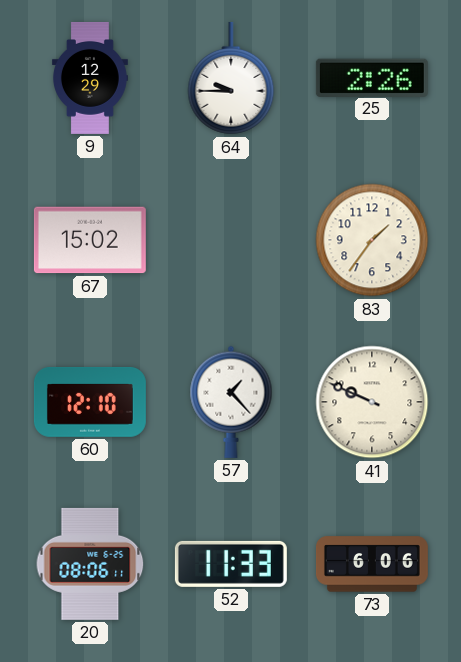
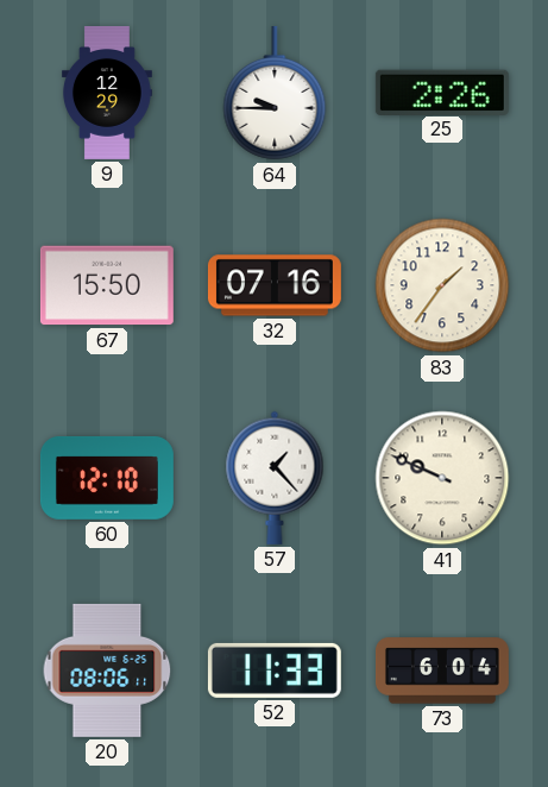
67: 15:02 -> 15:50 (107, 285)
32: none -> 07:16 (275, 285)
73: 6:06 -> 6:04 (442, 670)
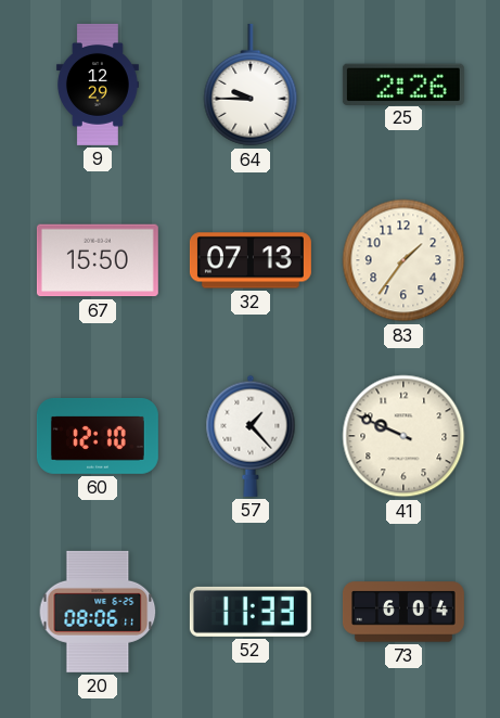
32: 07:16 -> 07:13 (251, 260)
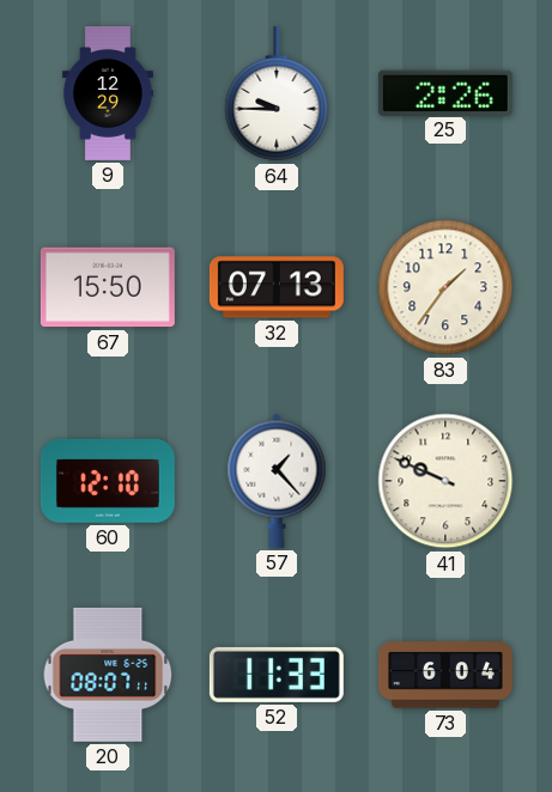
20: 08:06 -> 08:07 (108, 675)
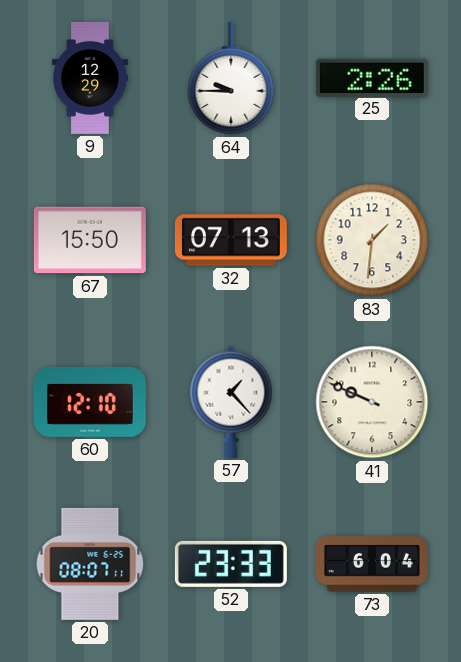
83: 1:36 -> 1:31 (372, 240)
52: 11:33 -> 23:33 (231, 564)
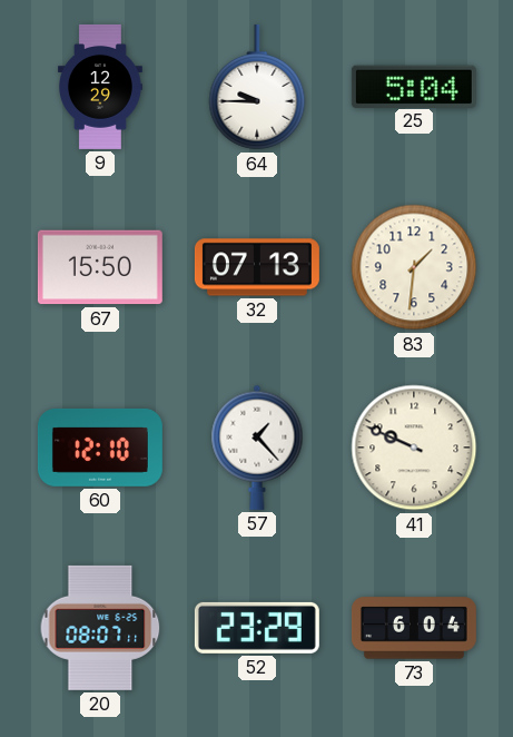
25: 2:26 -> 5:04 (414, 86)
52: 23:33 -> 23:29 (257, 628)
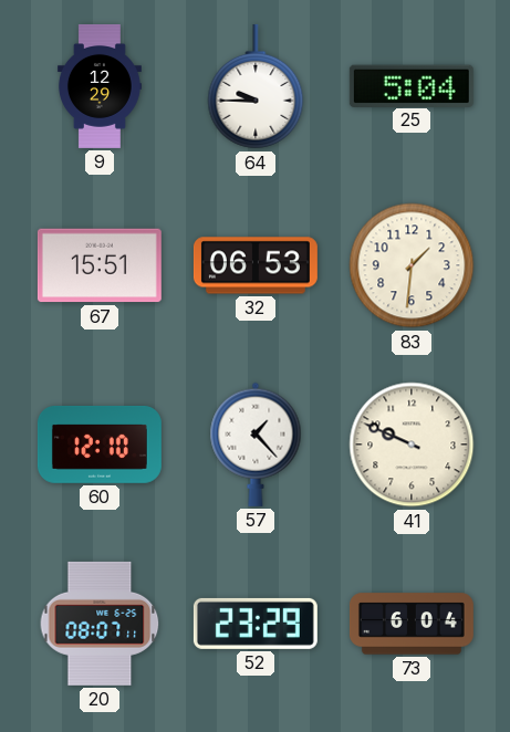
67: 15:50 -> 15:51 (100, 265)
32: 07:13 -> 06:53 (256, 265)
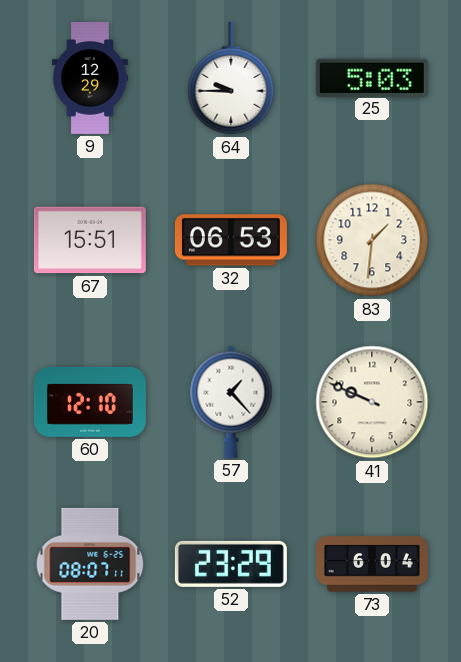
25: 5:04 -> 5:03 (372, 77)
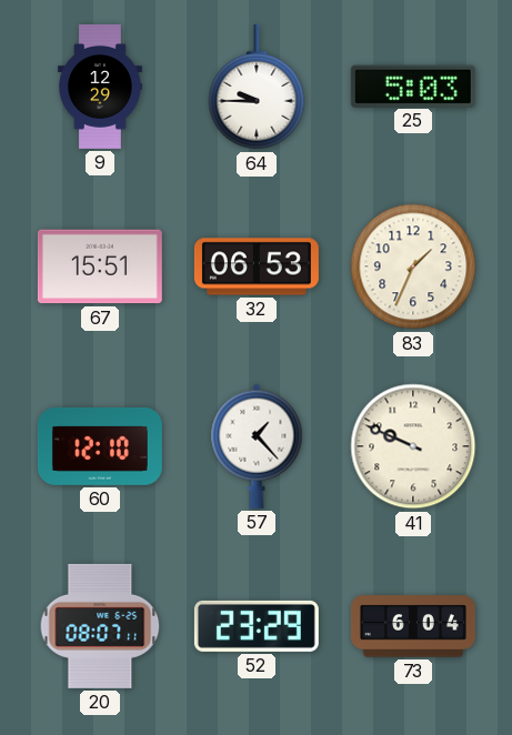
83: 1:31 -> 1:34 (413, 266)
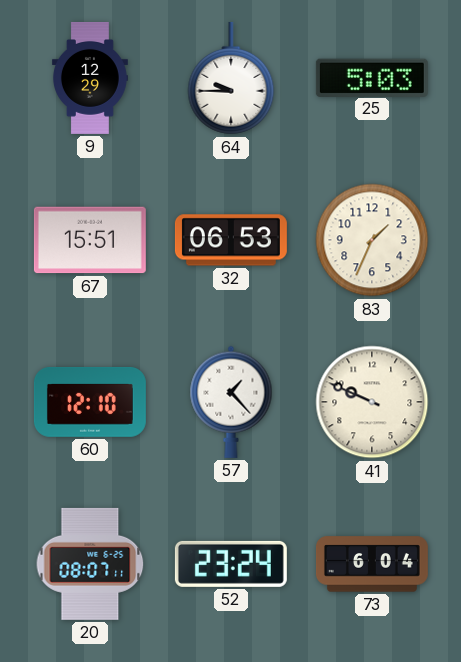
52: 23:29 -> 23:24 (231, 564)
